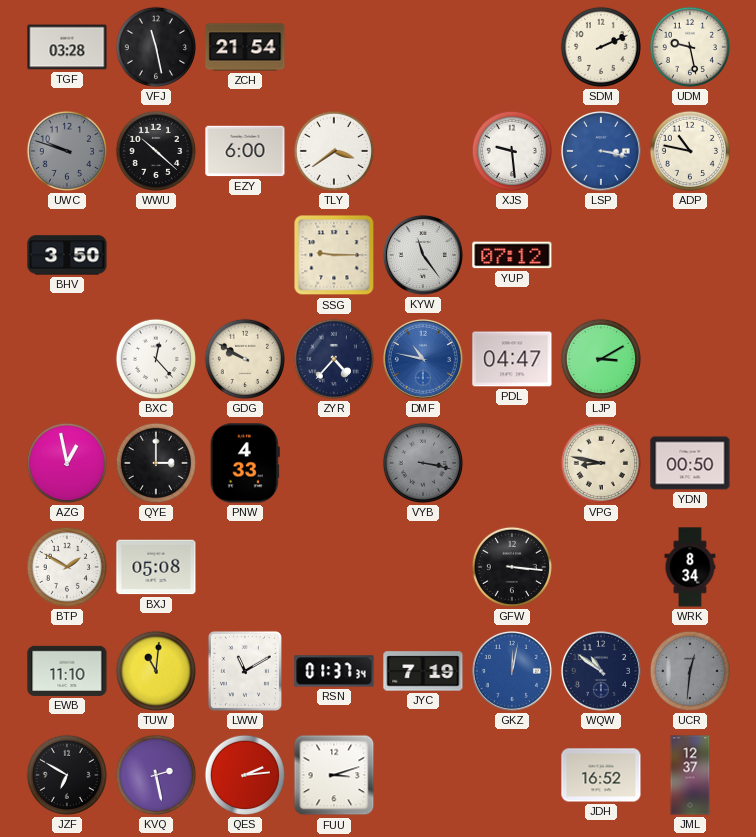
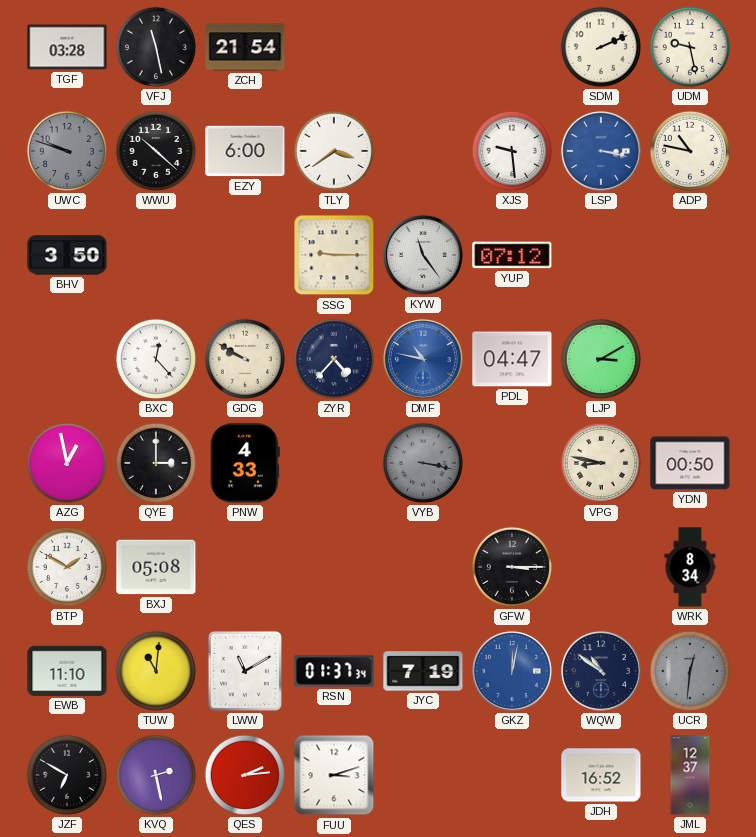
GFW: 3:16 -> 3:15 (512, 567)
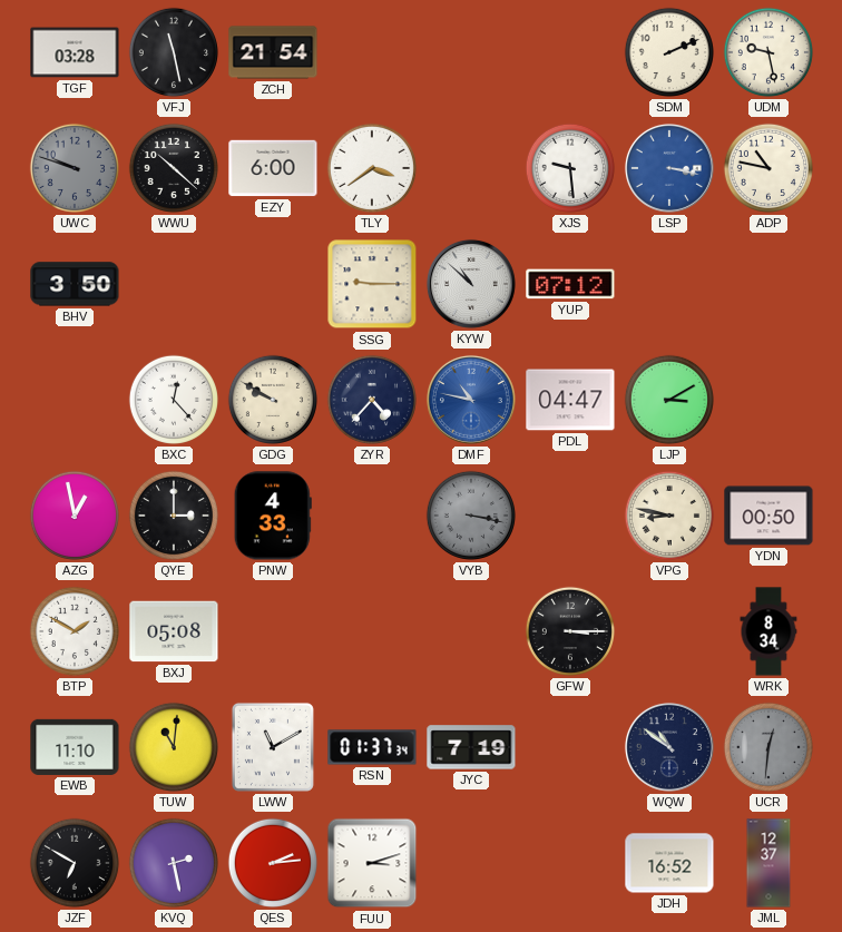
KYW: 11:24 -> 10:52 (471, 284)
GKZ: 12:02 -> none (512, 671)
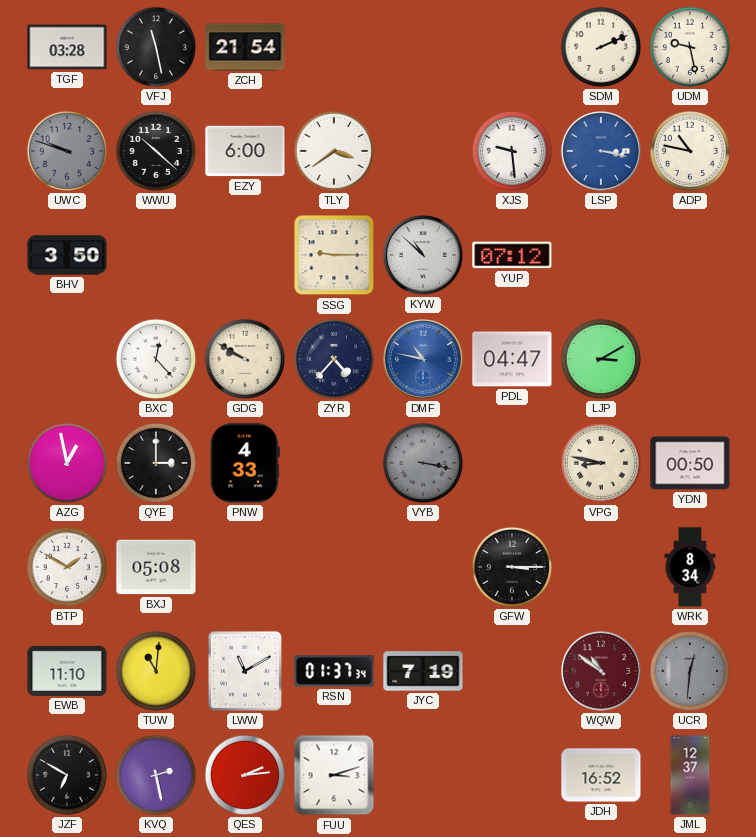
WQW dial: navy -> burgundy (601, 671)
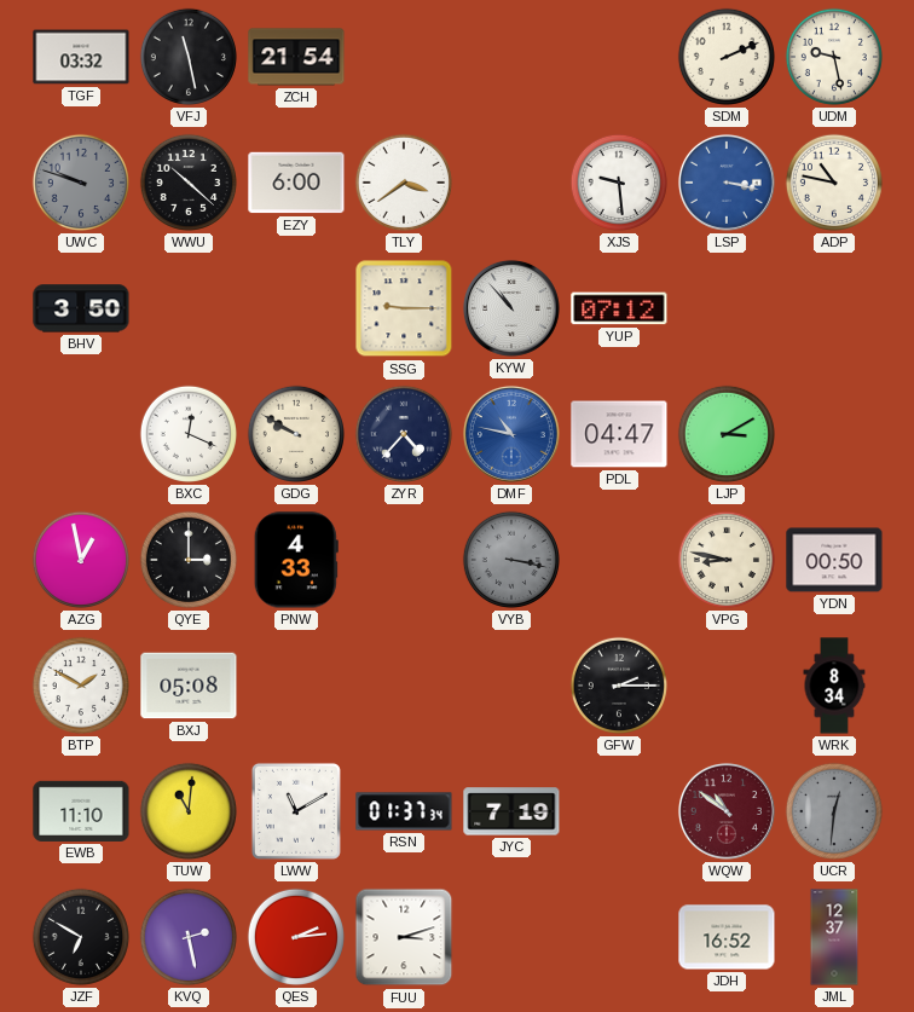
TGF: 03:28 -> 03:32 (81, 57)
KYW: 10:52 -> 10:53 (511, 308)
BXC: 12:23 -> 12:19 (189, 434)
GFW: 3:15 -> 2:15 (619, 686)
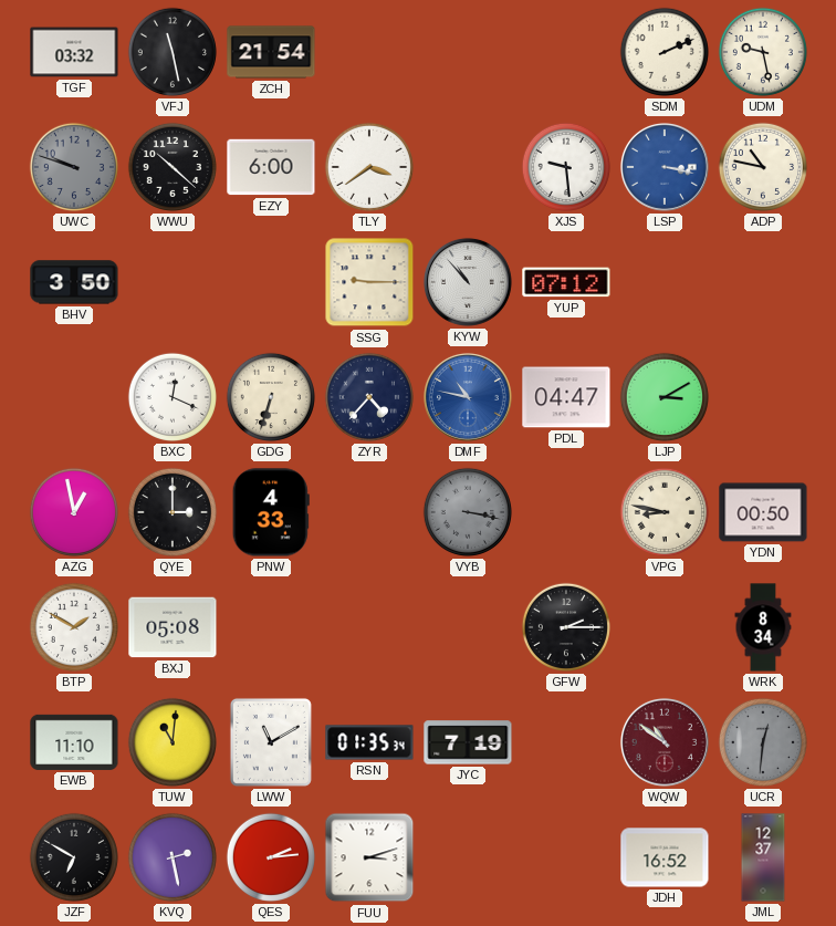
GDG: 9:50 -> 6:33 (271, 397)
RSN: 01:37 -> 01:35 (369, 742)
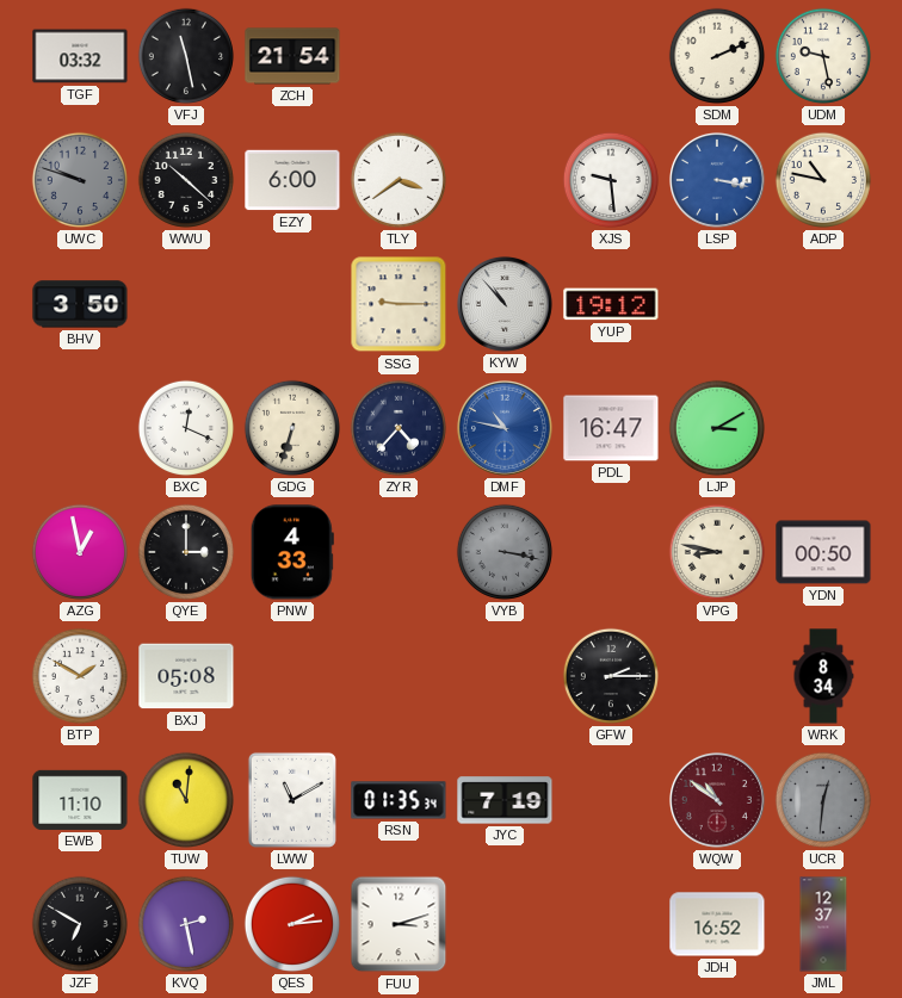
YUP: 07:12 -> 19:12 (611, 304)
PDL: 04:47 -> 16:47 (611, 428)
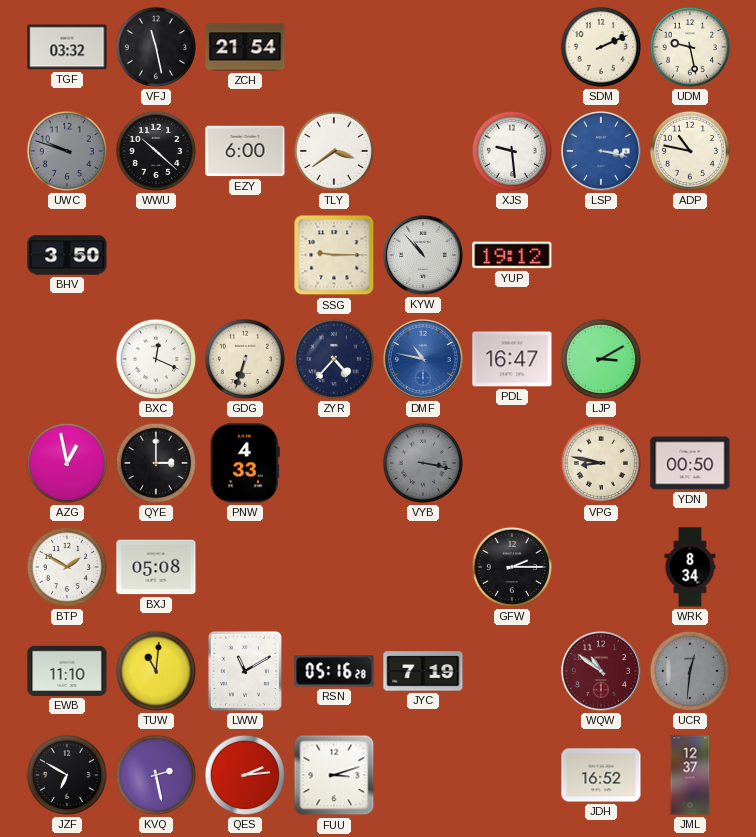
RSN: 01:35 -> 05:16 (334, 671)
